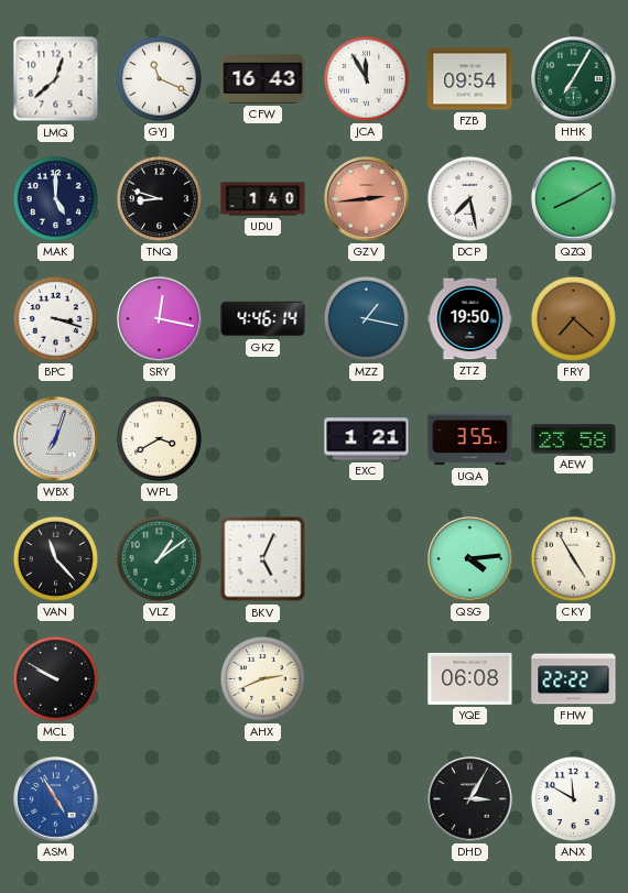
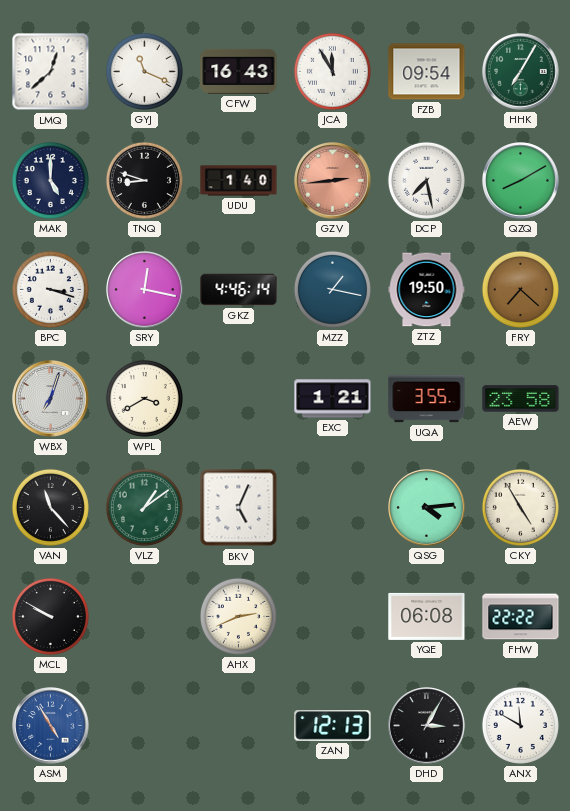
ZAN: none -> 12:13 (333, 726)
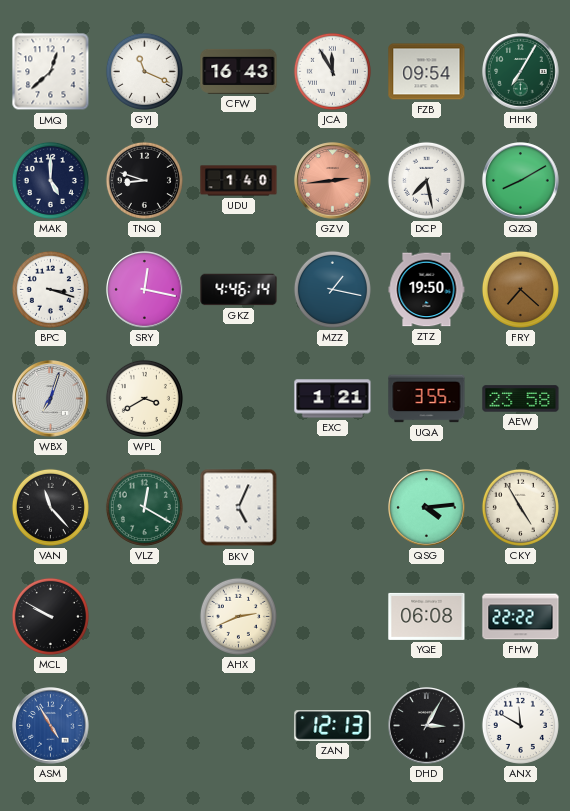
VLZ: 1:09 -> 12:20 (144, 507)
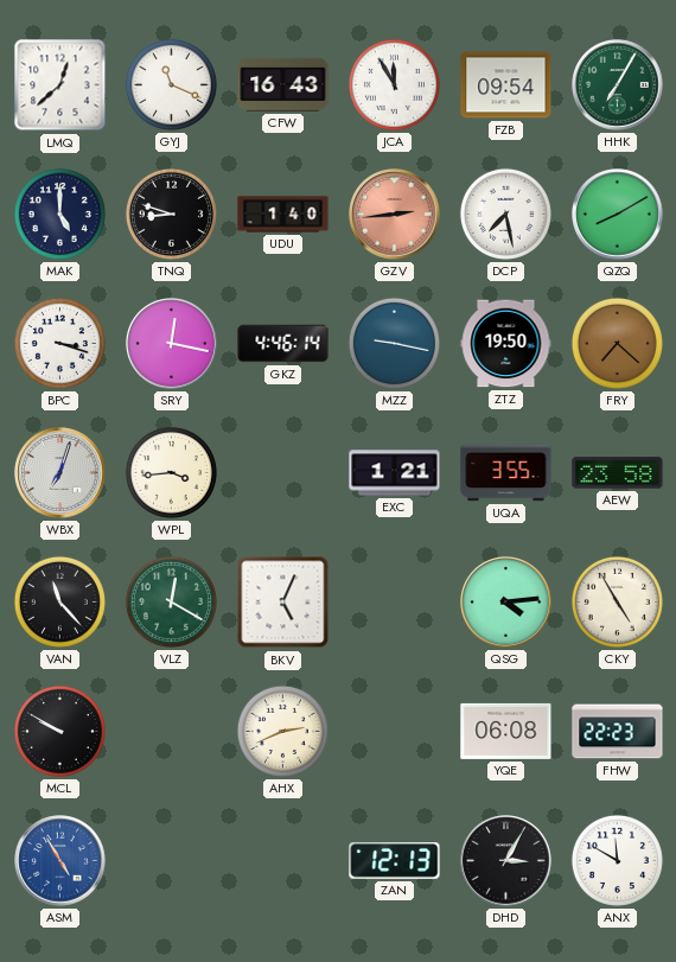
MZZ: 1:17 -> 9:17 (394, 343)
WPL: 3:40 -> 3:44 (171, 472)
FHW: 22:22 -> 22:23 (618, 732)
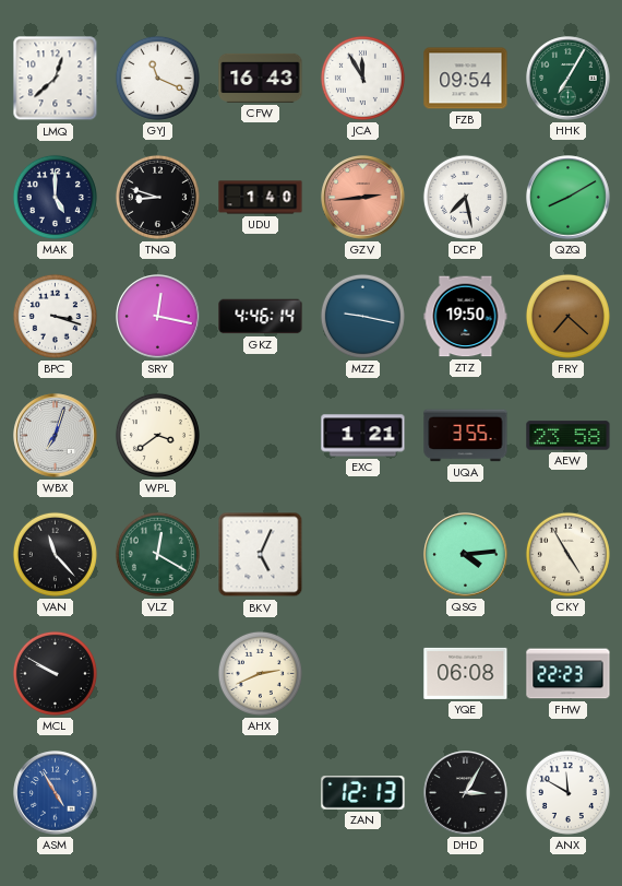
WPL: 3:44 -> 3:39 (157, 435)
